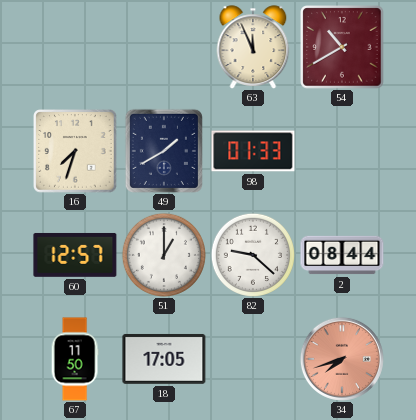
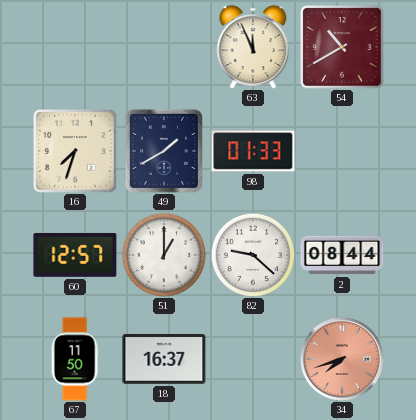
18: 17:05 -> 16:37 (164, 359)
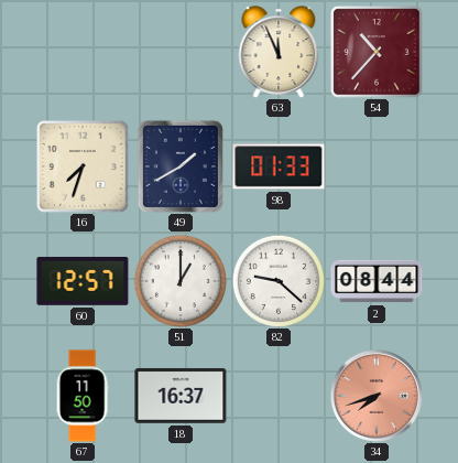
54: 10:40 -> 10:37 (377, 52)
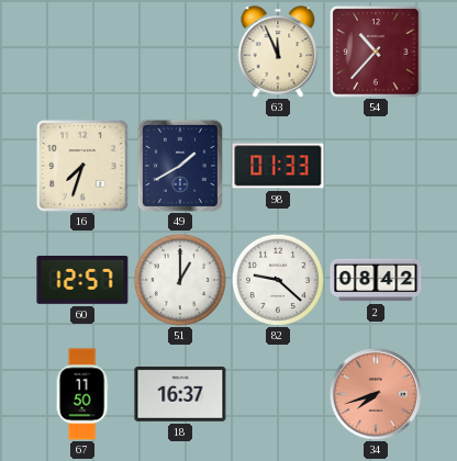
2: 08:44 -> 08:42 (376, 280)
